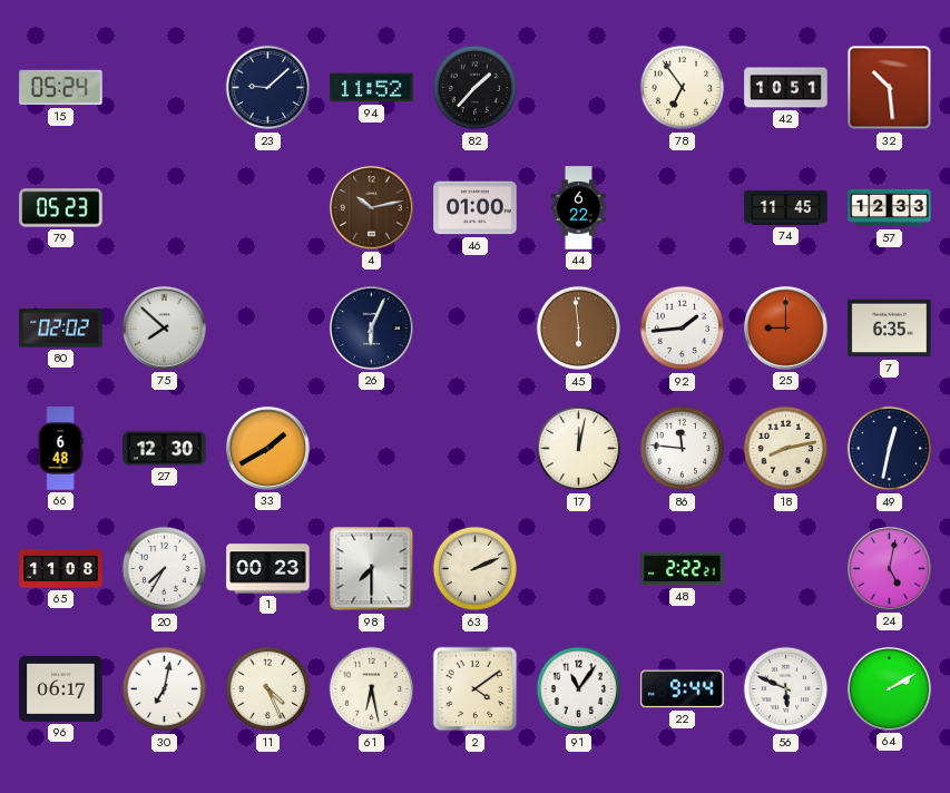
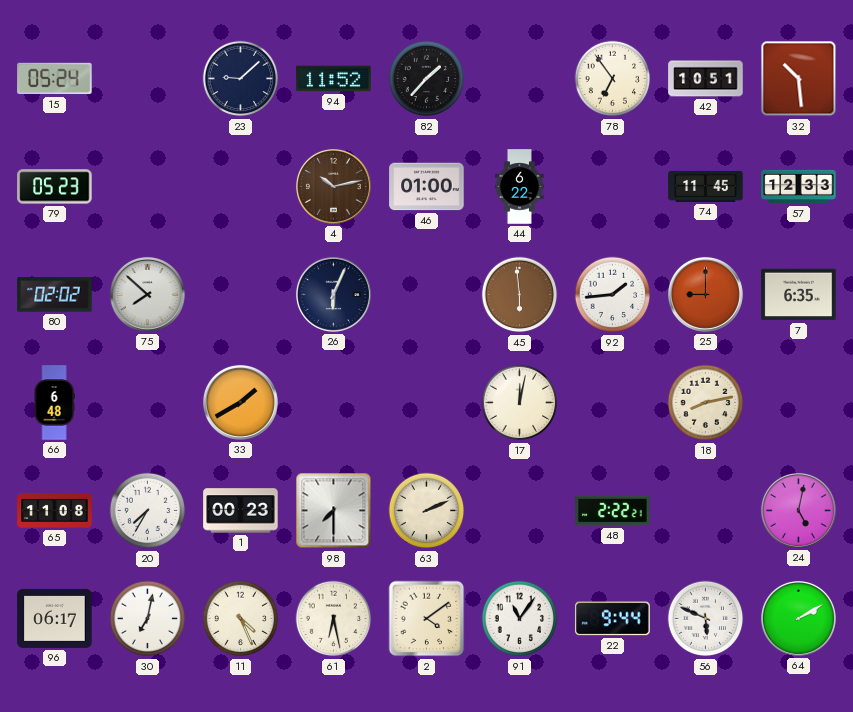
27: 12:30 -> none (165, 449)
86: 11:46 -> none (683, 449)
49: 12:32 -> none (890, 449)
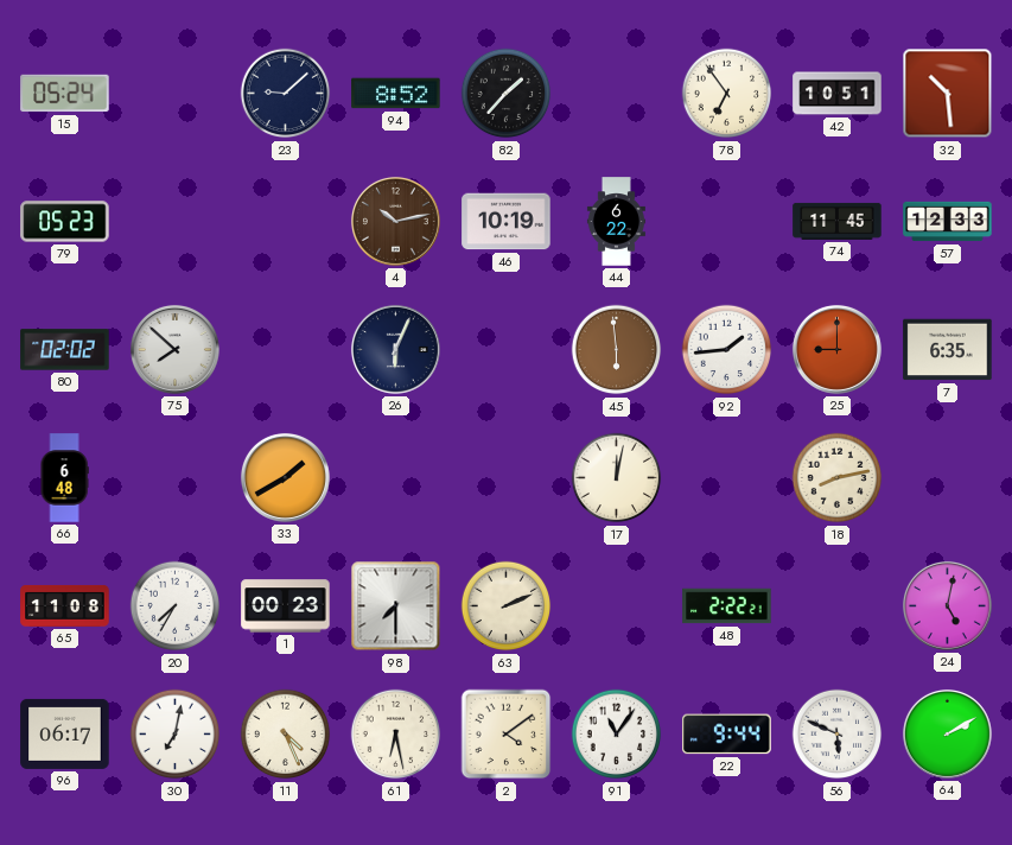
94: 11:52 -> 8:52 (396, 94)
46: 01:00 -> 10:19 (507, 222)
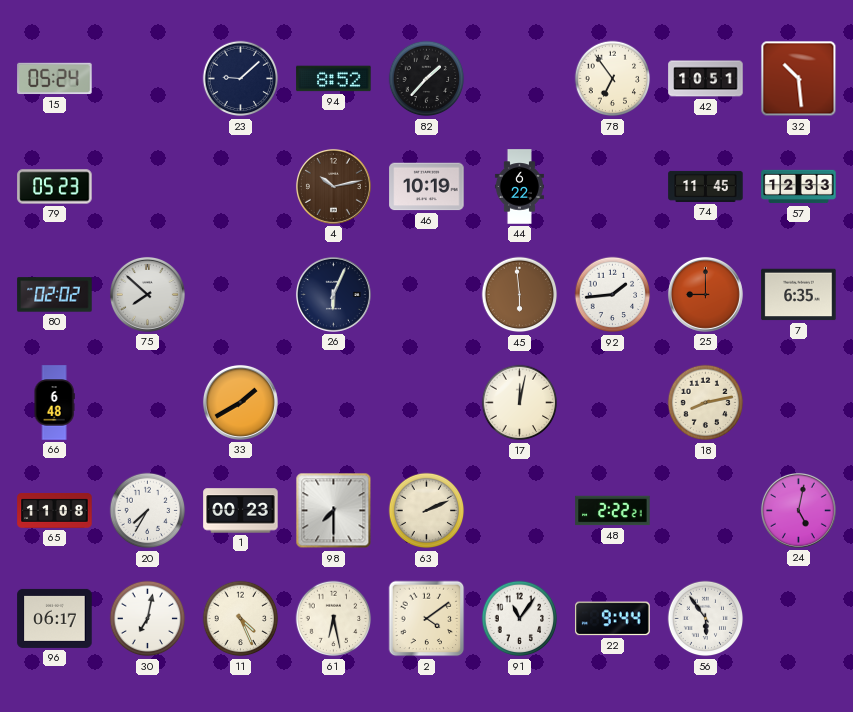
56: 5:49 -> 5:54 (706, 619)
64: 2:10 -> none (947, 733)
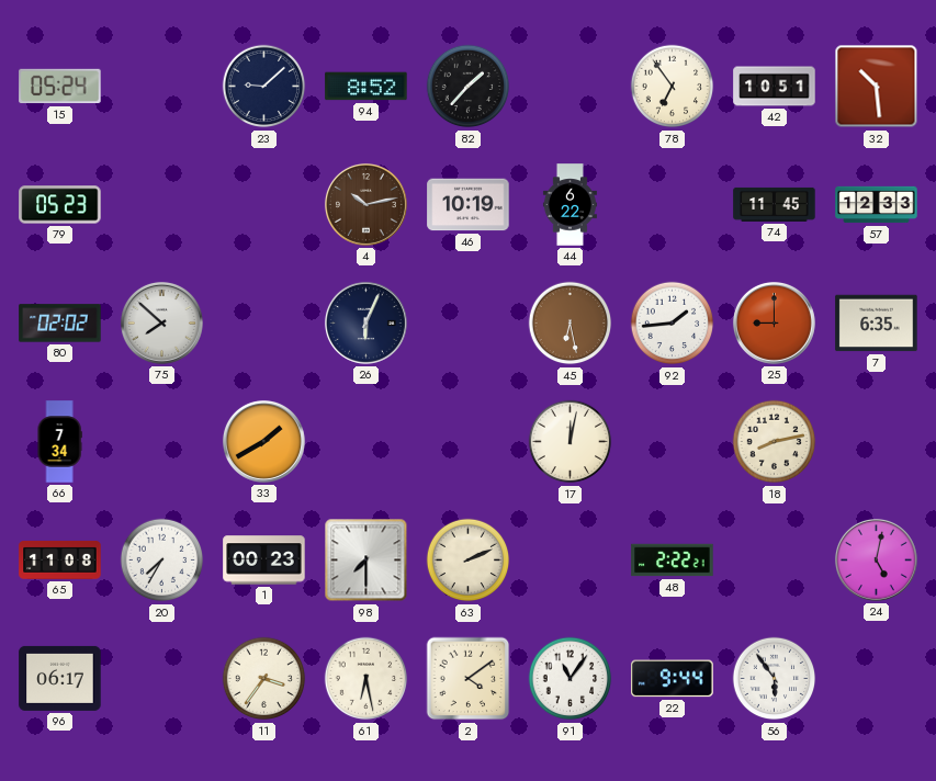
45: 5:59 -> 6:28 (571, 324)
66: 6:48 -> 7:34 (59, 442)
30: 7:02 -> none (148, 619)
11: 4:26 -> 3:36 (264, 679)
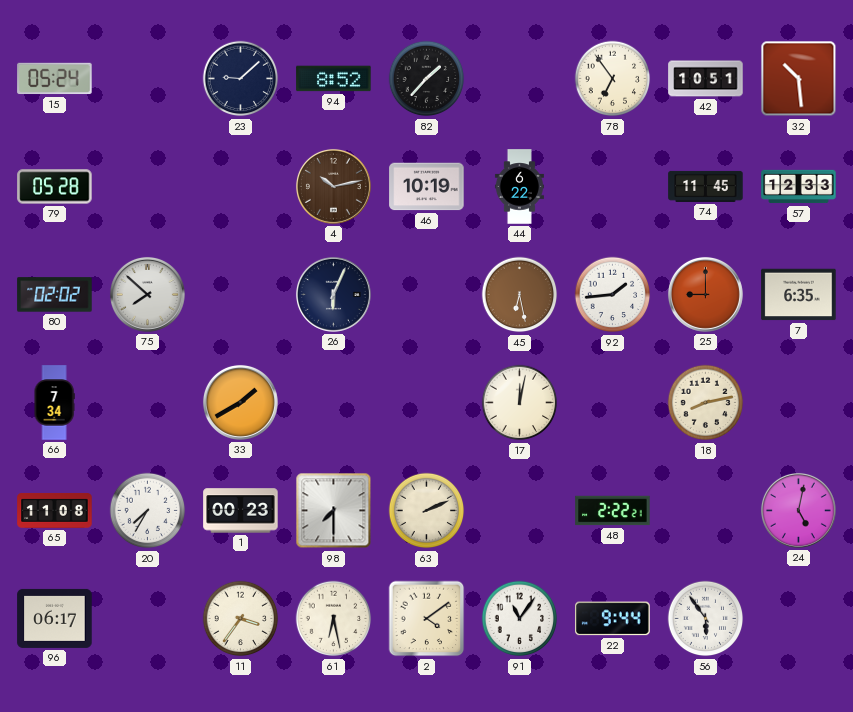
79: 05:23 -> 05:28 (55, 187)
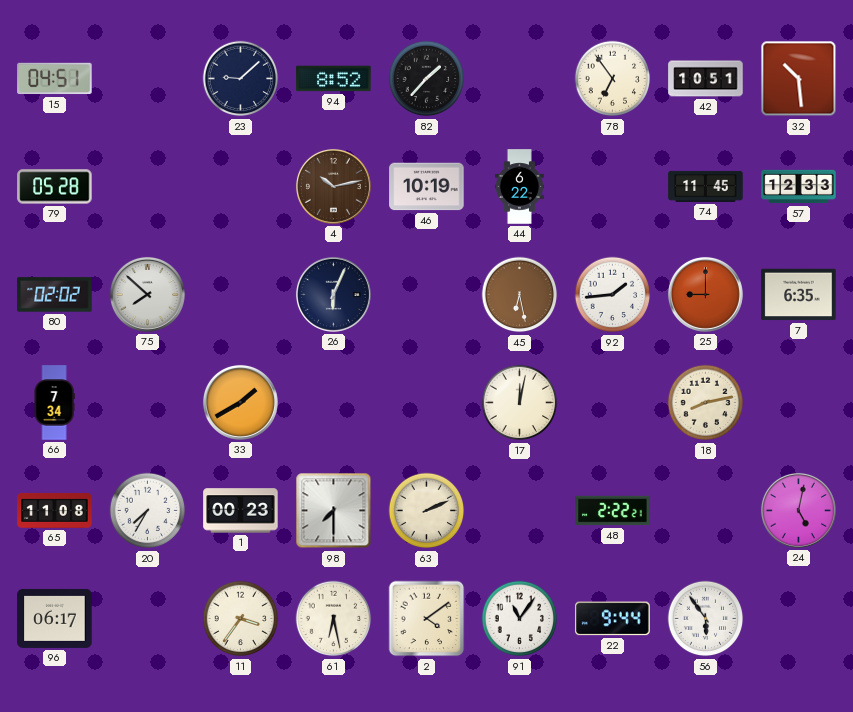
15: 05:24 -> 04:51 (55, 79)
